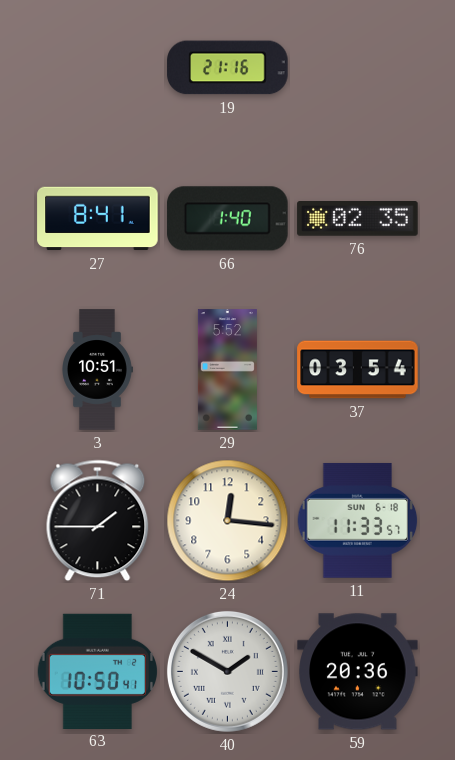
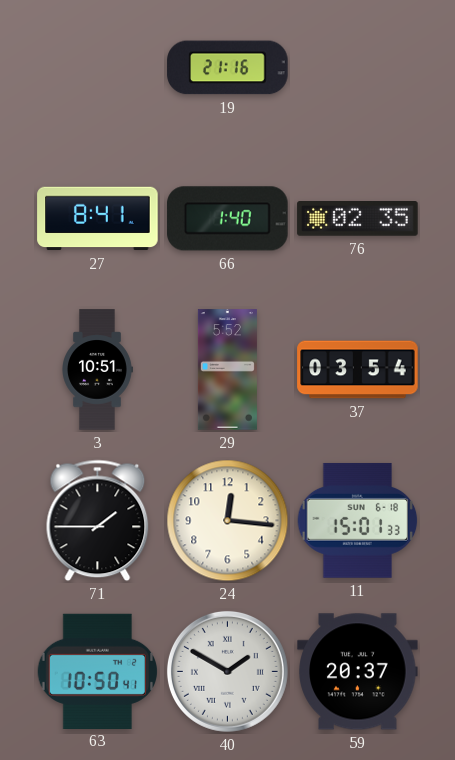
11: 11:33 -> 15:01 (358, 520)
59: 20:36 -> 20:37 (358, 672)
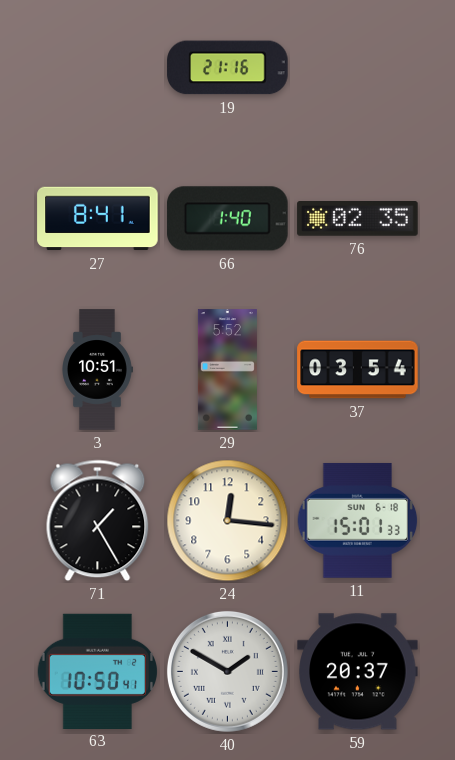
71: 1:45 -> 1:25 (98, 521)
